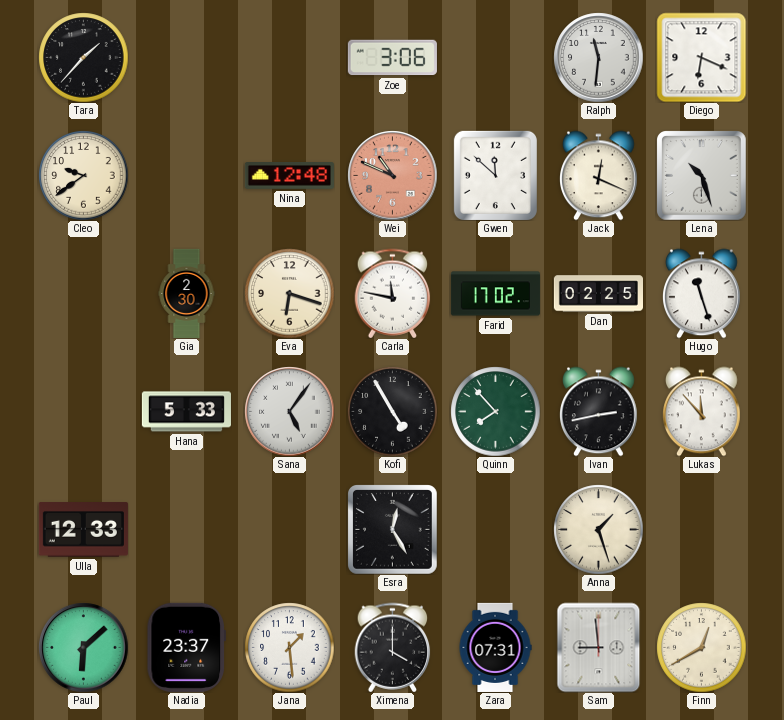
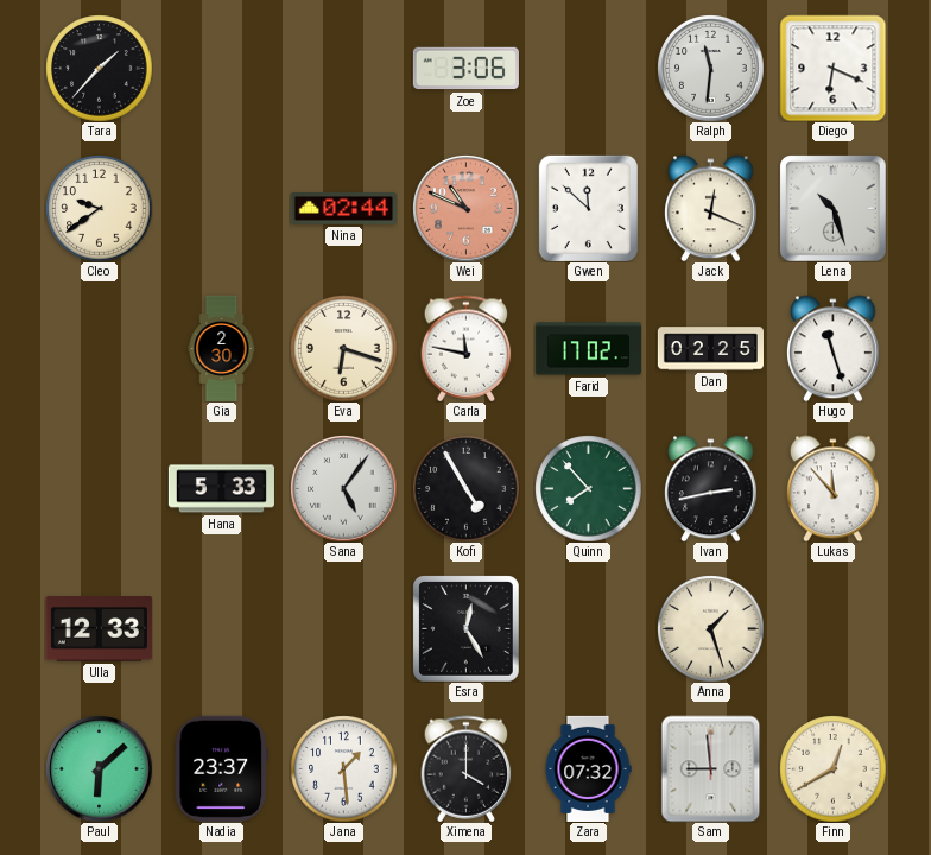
Nina: 12:48 -> 02:44 (343, 209)
Zara: 07:31 -> 07:32 (588, 768)
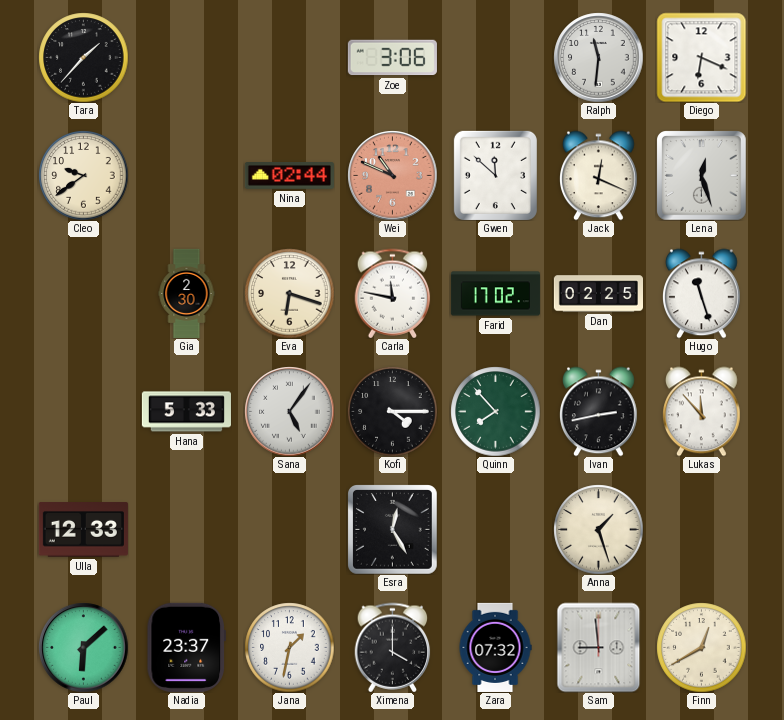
Lena: 10:27 -> 12:27 (702, 176)
Kofi: 4:55 -> 4:15 (392, 411)
Jana: 1:29 -> 1:32 (289, 647)
